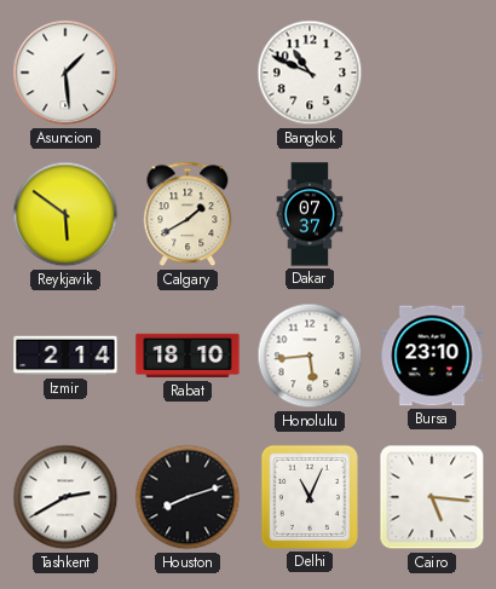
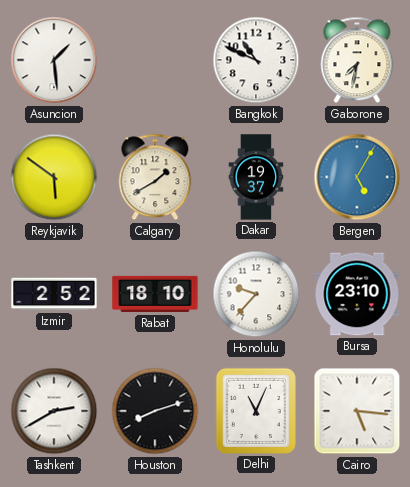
Gaborone: none -> 7:32 (357, 60)
Dakar: 07:37 -> 19:37 (256, 177)
Bergen: none -> 5:05 (357, 177)
Izmir: 2:14 -> 2:52 (54, 294)
Honolulu: 5:44 -> 9:37 (256, 294)
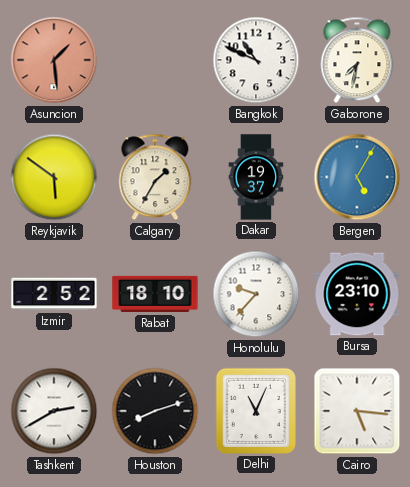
Asuncion dial: white -> salmon (54, 60)
Calgary: 1:40 -> 1:35 (155, 177)
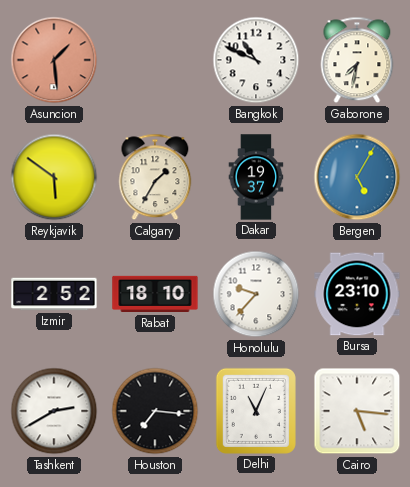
Houston: 8:12 -> 7:16 (155, 411)
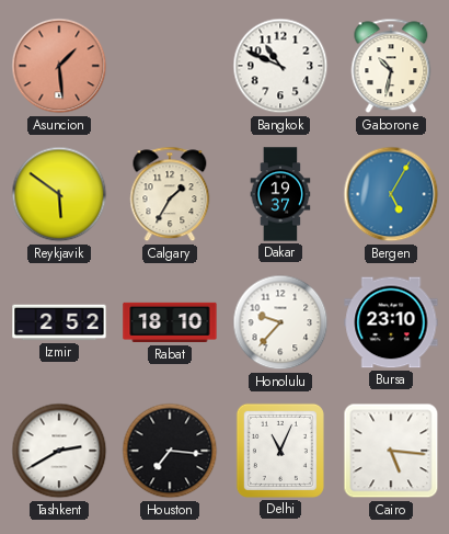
Gaborone: 7:32 -> 10:32 (391, 66)
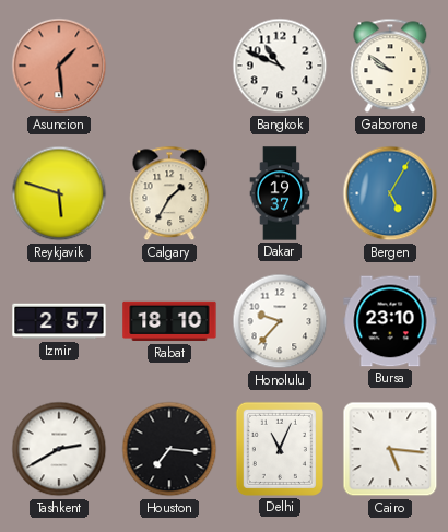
Gaborone: 10:32 -> 9:51 (390, 66)
Reykjavik: 5:51 -> 5:48 (59, 193)
Izmir: 2:52 -> 2:57 (59, 321)
